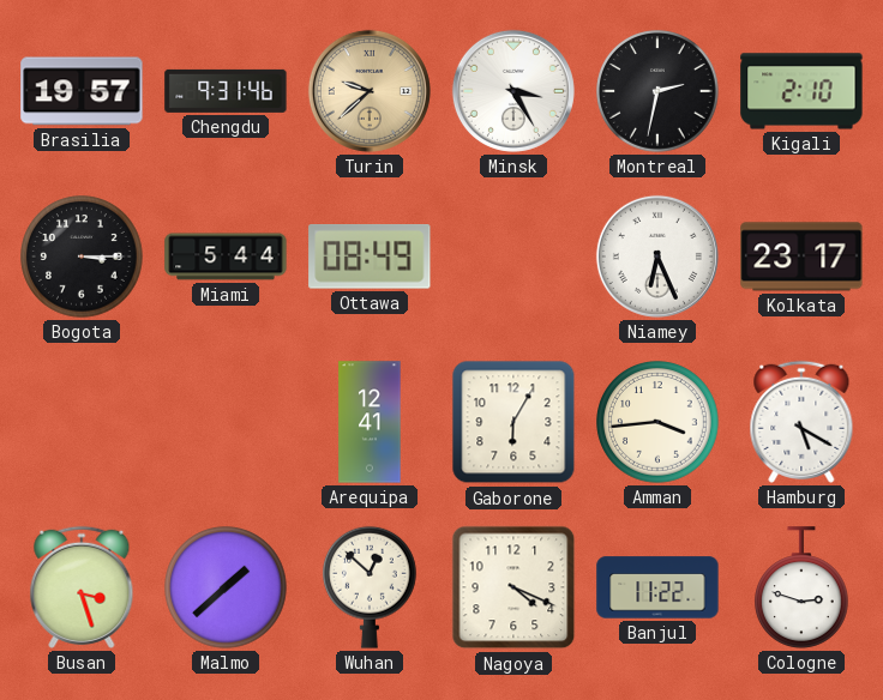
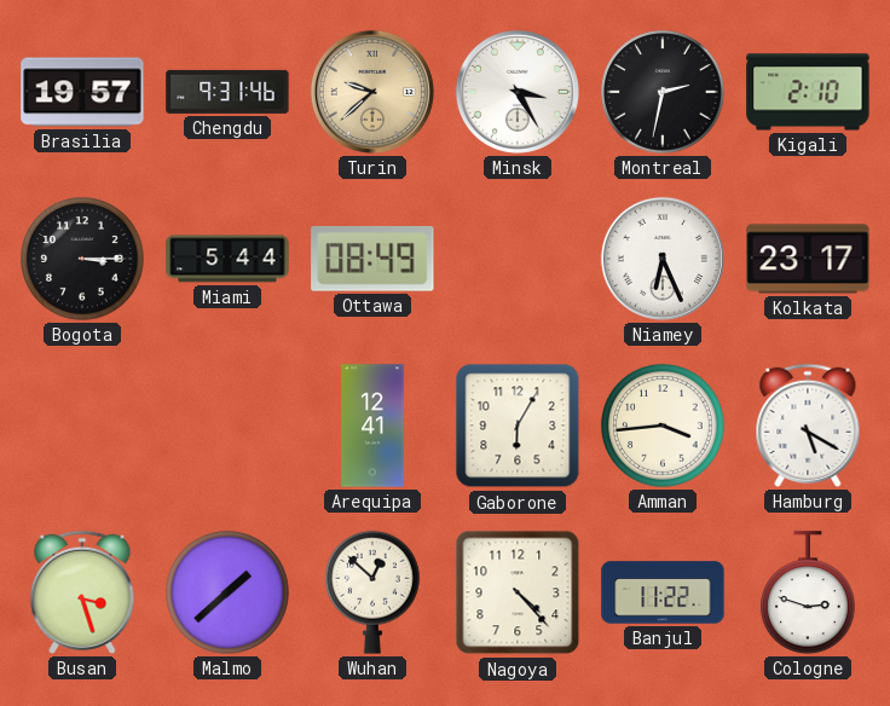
Nagoya: 4:19 -> 4:23 (518, 592)
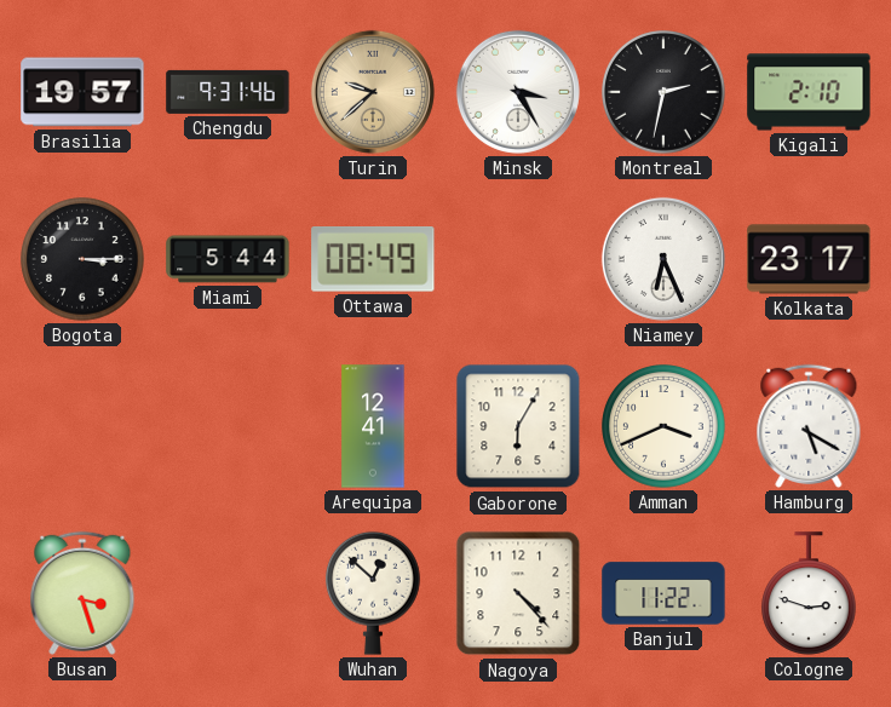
Amman: 3:44 -> 3:41 (663, 426)
Malmo: 1:38 -> none (227, 592)
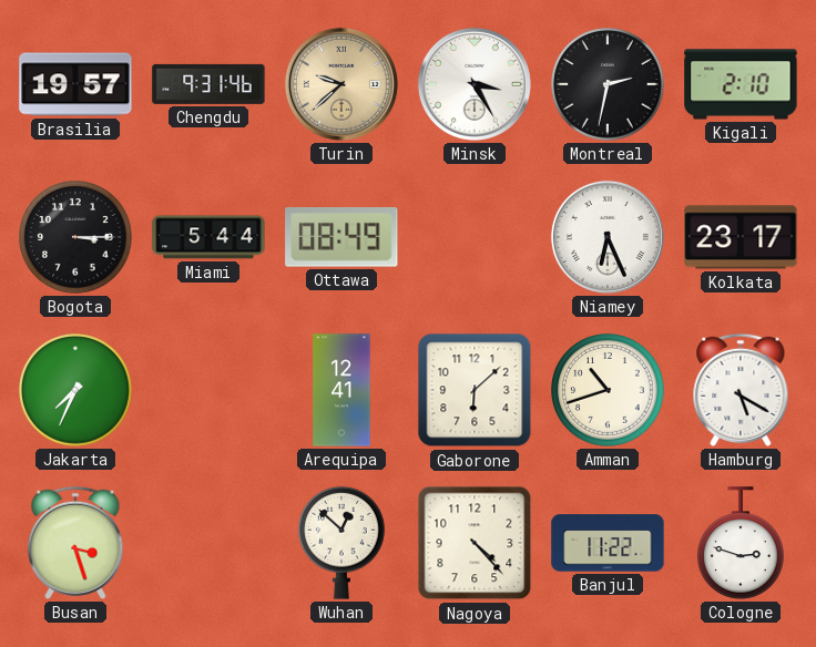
Jakarta: none -> 7:34 (75, 390)
Gaborone: 6:05 -> 6:08 (475, 390)
Amman: 3:41 -> 10:42 (608, 390)
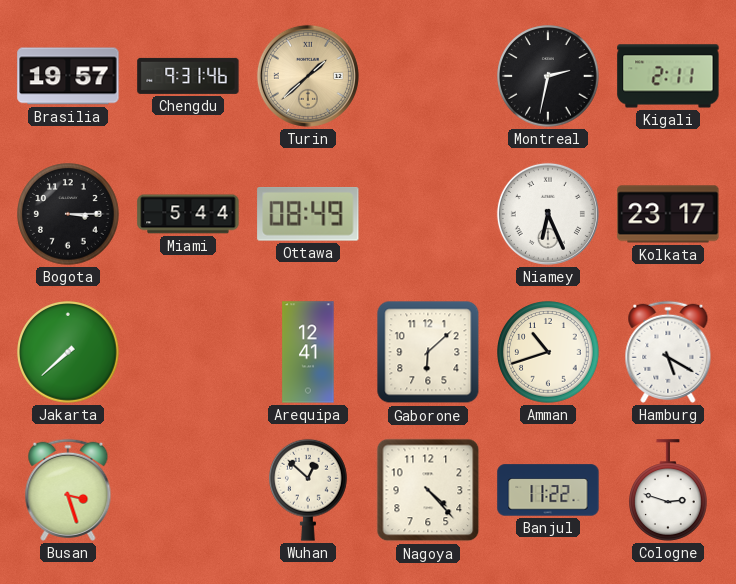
Turin: 9:38 -> 1:38 (308, 76)
Minsk: 3:25 -> none (475, 84)
Kigali: 2:10 -> 2:11 (668, 76)
Jakarta: 7:34 -> 7:38 (68, 352)
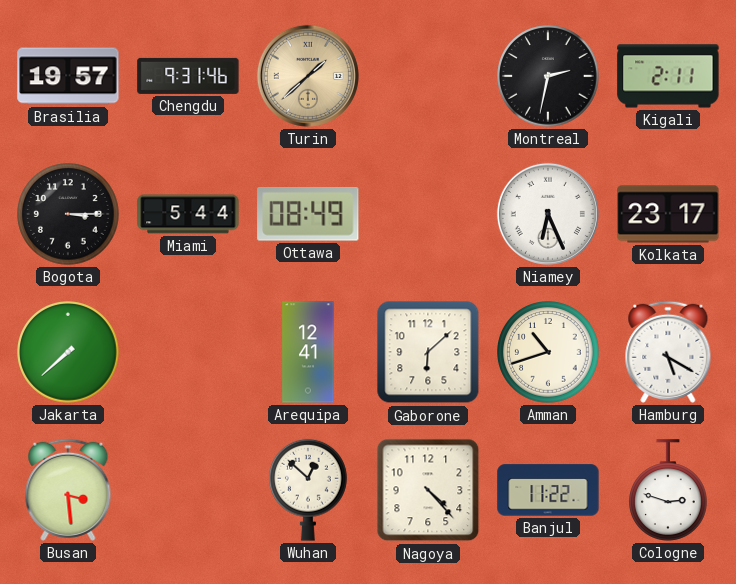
Busan: 3:27 -> 3:29 (68, 490)
